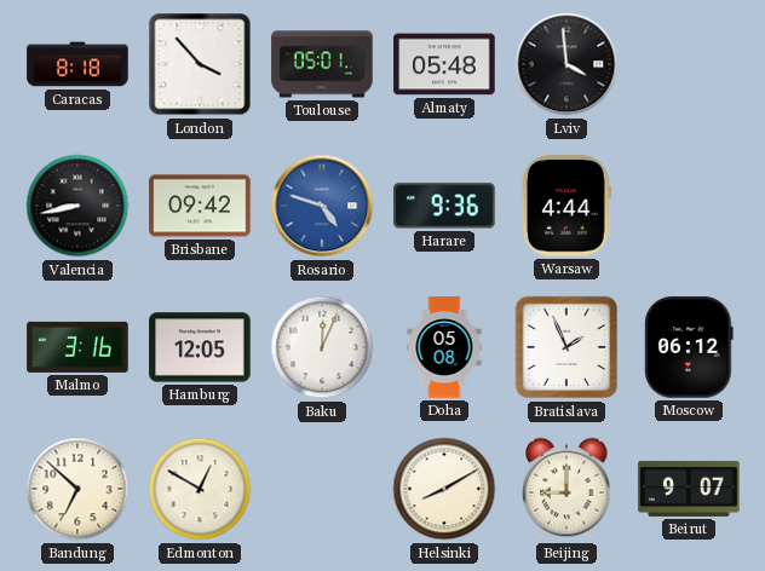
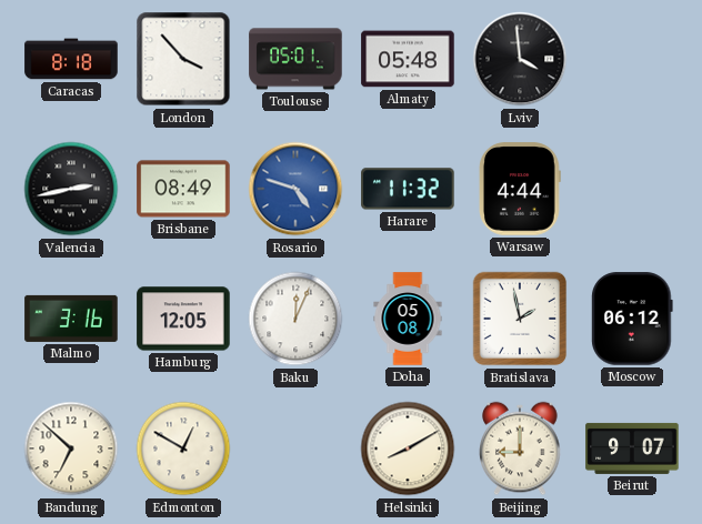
Valencia: 8:43 -> 2:43 (71, 189)
Brisbane: 09:42 -> 08:49 (183, 189)
Harare: 9:36 -> 11:32 (408, 189)
Bratislava: 1:56 -> 1:58 (520, 319)
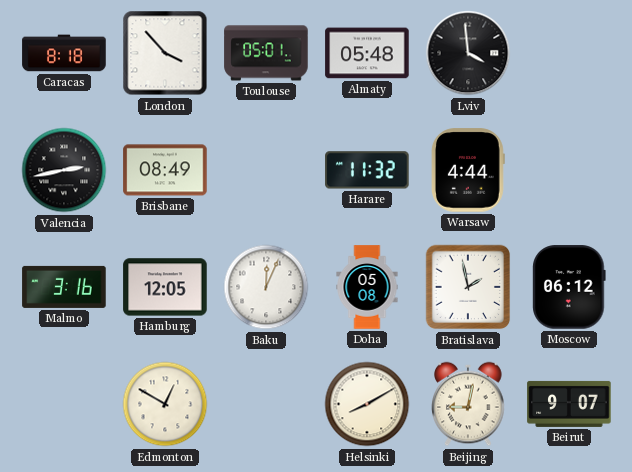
Rosario: 4:48 -> none (295, 189)
Bandung: 6:52 -> none (71, 449)
Beijing: 9:00 -> 9:02 (468, 404)
